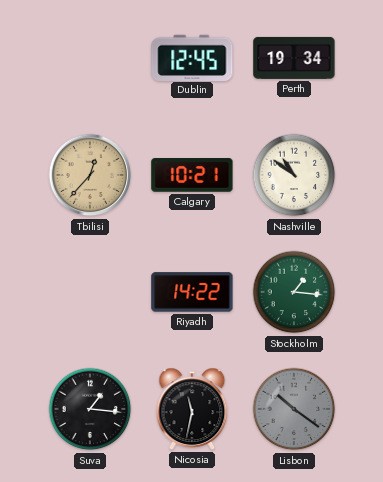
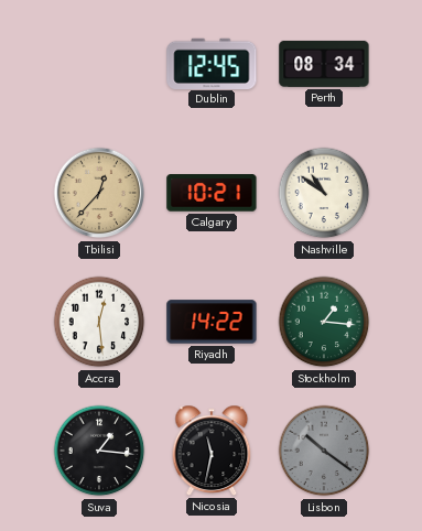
Perth: 19:34 -> 08:34 (324, 64)
Accra: none -> 12:29 (99, 322)
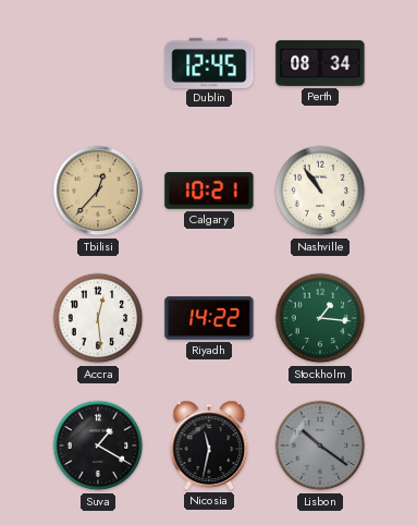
Nashville: 10:51 -> 10:54 (320, 191)
Suva: 1:16 -> 1:20 (98, 445)
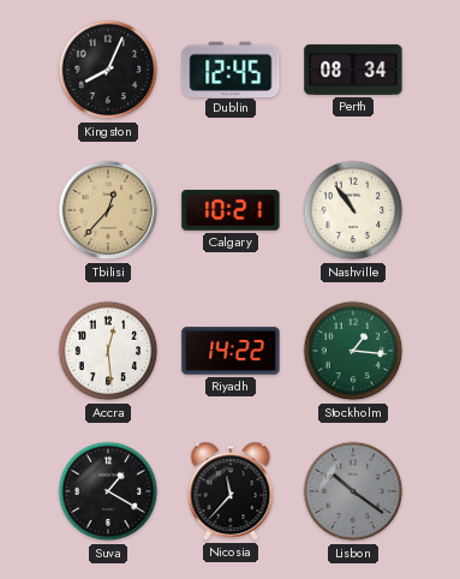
Kingston: none -> 8:04 (108, 70)
Nicosia: 11:32 -> 11:37 (231, 491)
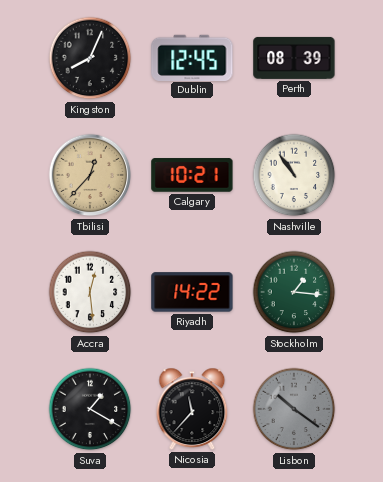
Perth: 08:34 -> 08:39 (294, 58)
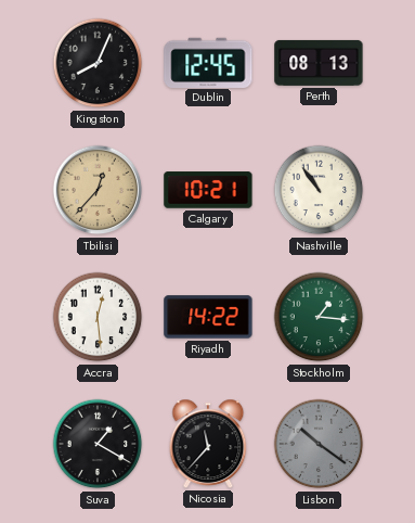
Perth: 08:39 -> 08:13 (319, 63)
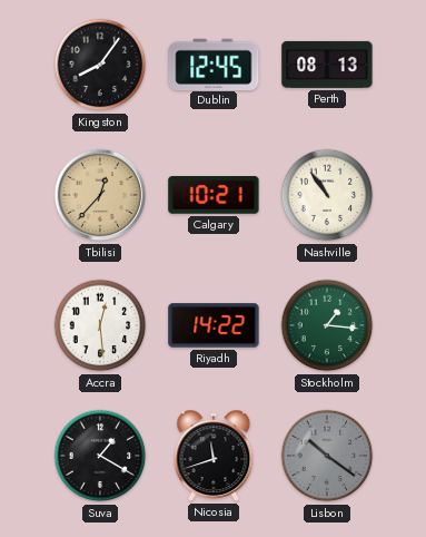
Kingston: 8:04 -> 8:06 (100, 65)
Nicosia: 11:37 -> 11:42 (214, 456)
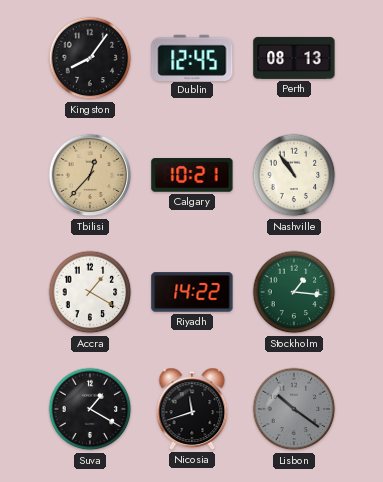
Accra: 12:29 -> 1:20 (90, 292)
